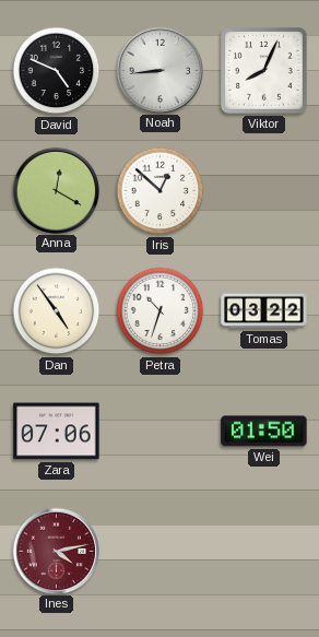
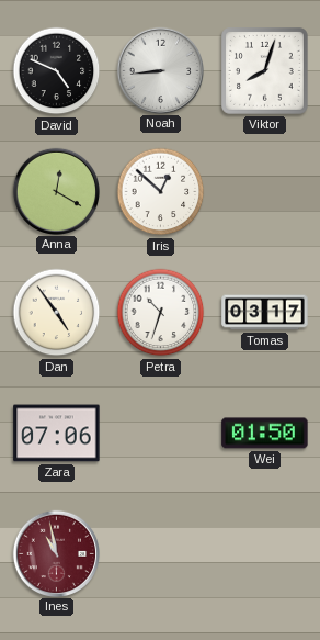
Viktor: 8:04 -> 8:03 (265, 71)
Tomas: 03:22 -> 03:17 (265, 313)
Ines: 4:13 -> 10:58 (56, 553)
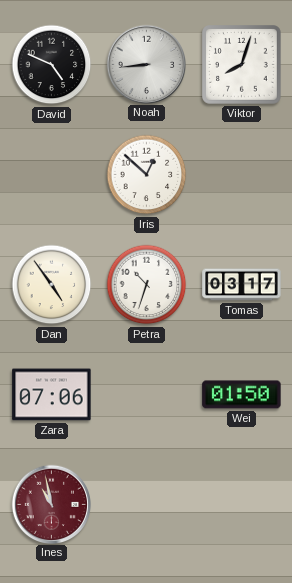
Anna: 12:20 -> none (56, 191)
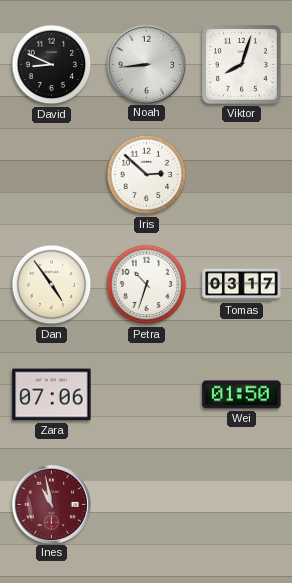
David: 4:49 -> 8:49 (52, 65)
Iris: 12:52 -> 2:52 (147, 175)
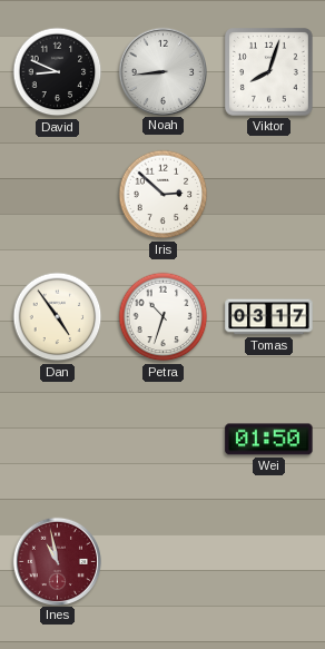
Zara: 07:06 -> none (52, 395)
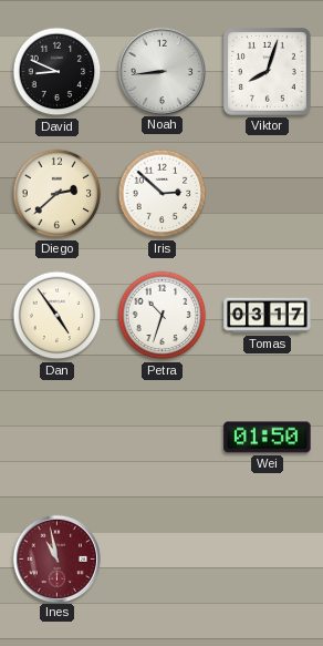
Diego: none -> 2:38 (58, 194)
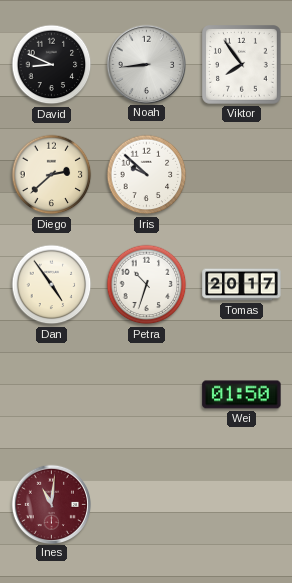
Viktor: 8:03 -> 7:54 (242, 65)
Iris: 2:52 -> 9:52 (147, 175)
Tomas: 03:17 -> 20:17 (242, 285)
Ines: 10:58 -> 11:01 (51, 504)
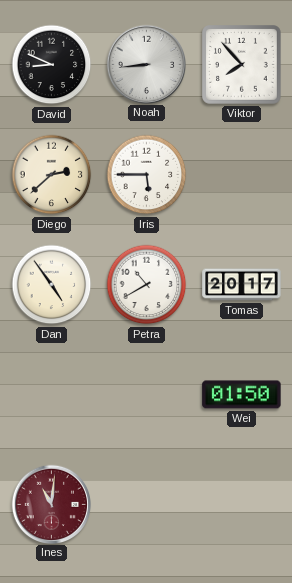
Viktor: 7:54 -> 7:53 (242, 65)
Iris: 9:52 -> 5:45 (147, 175)
Petra: 10:33 -> 10:40 (147, 285)
